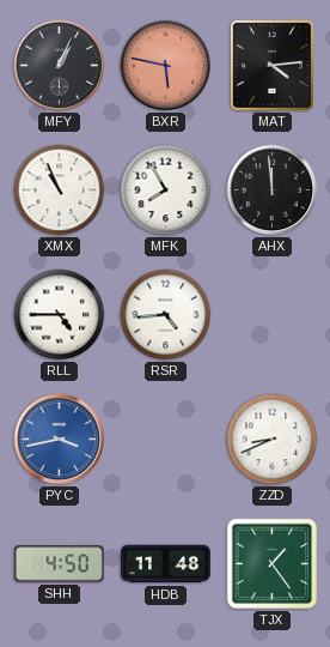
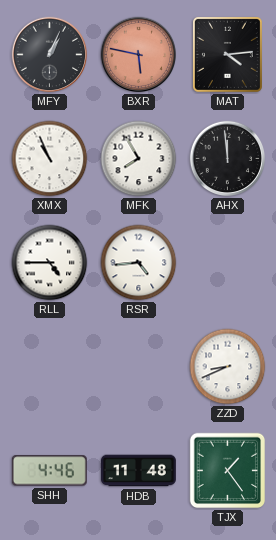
PYC: 3:43 -> none (60, 440)
SHH: 4:50 -> 4:46 (49, 471)
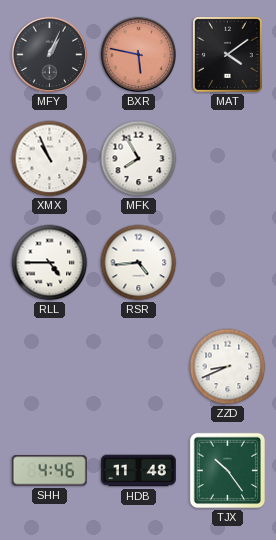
MAT: 4:14 -> 4:09 (227, 54)
AHX: 11:59 -> none (228, 159)
TJX: 1:24 -> 10:24 (228, 471)
